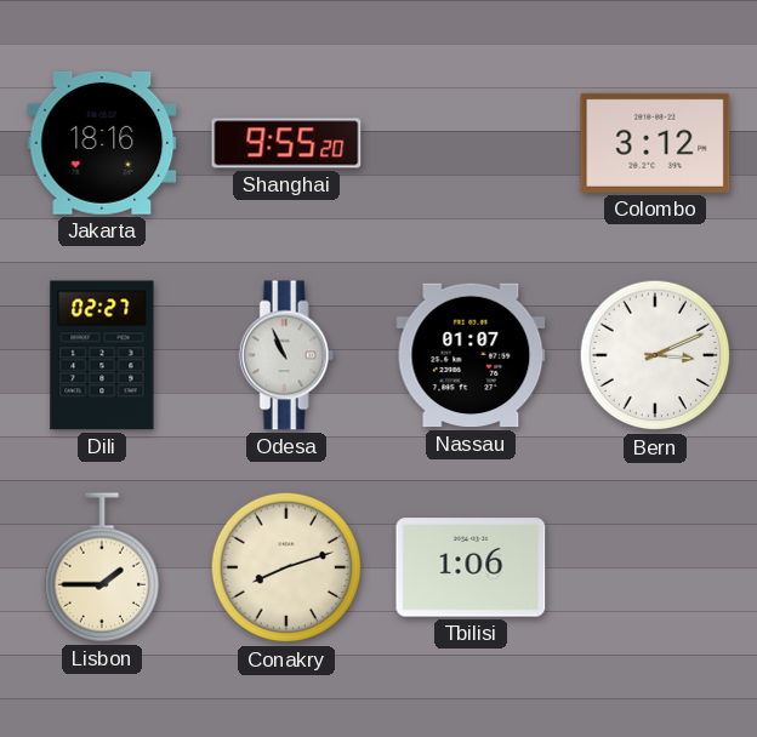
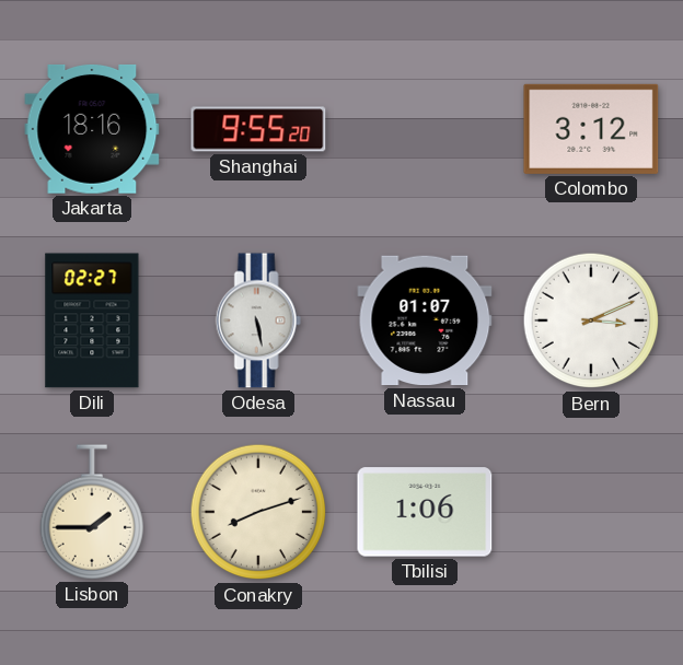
Odesa: 10:56 -> 5:28 (258, 320)
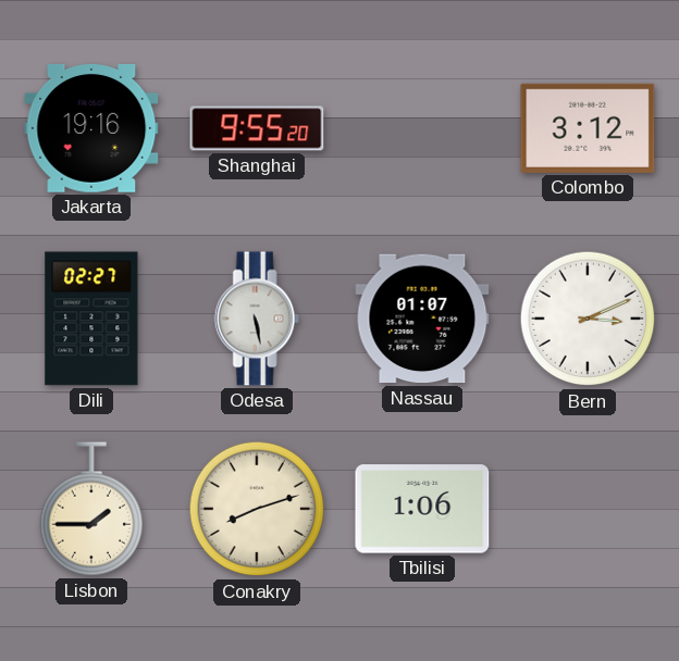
Jakarta: 18:16 -> 19:16 (91, 128)
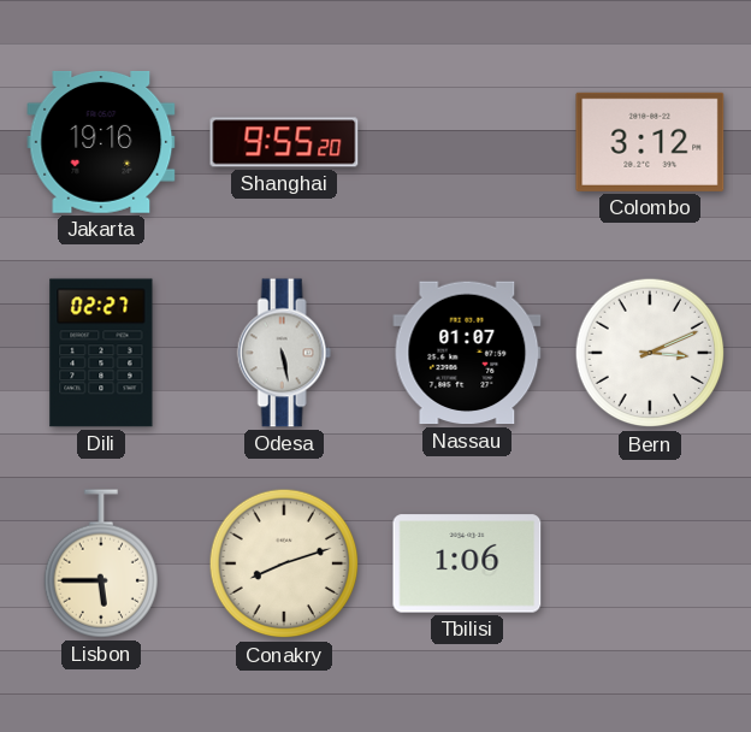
Lisbon: 1:45 -> 5:45 (100, 563)
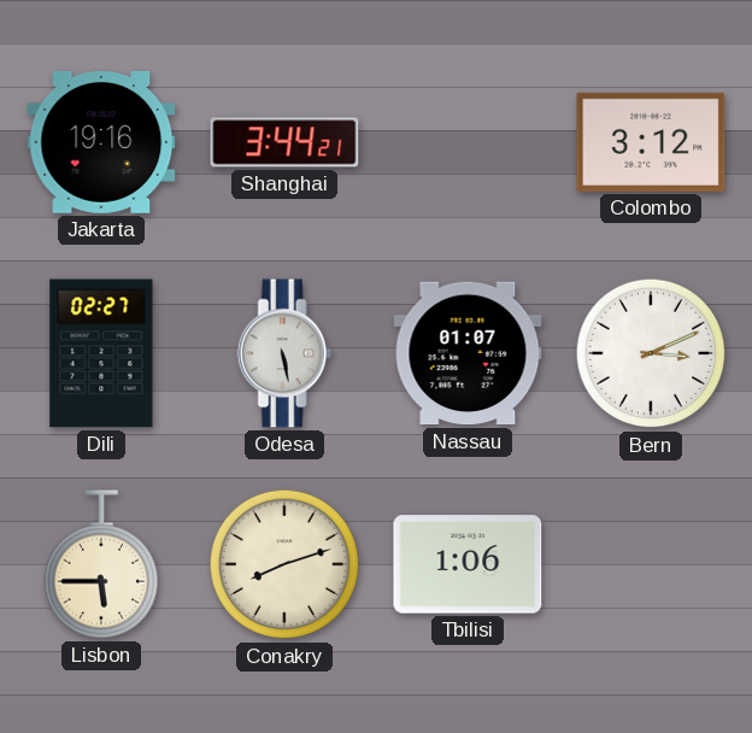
Shanghai: 9:55 -> 3:44 (284, 142)
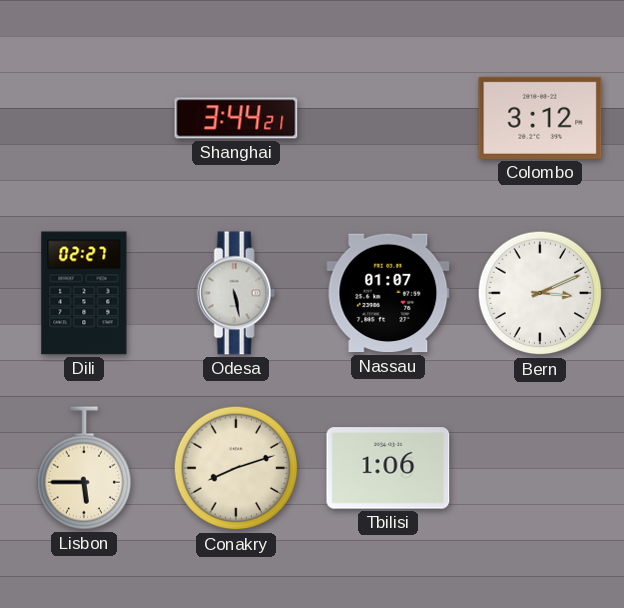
Jakarta: 19:16 -> none (101, 142)
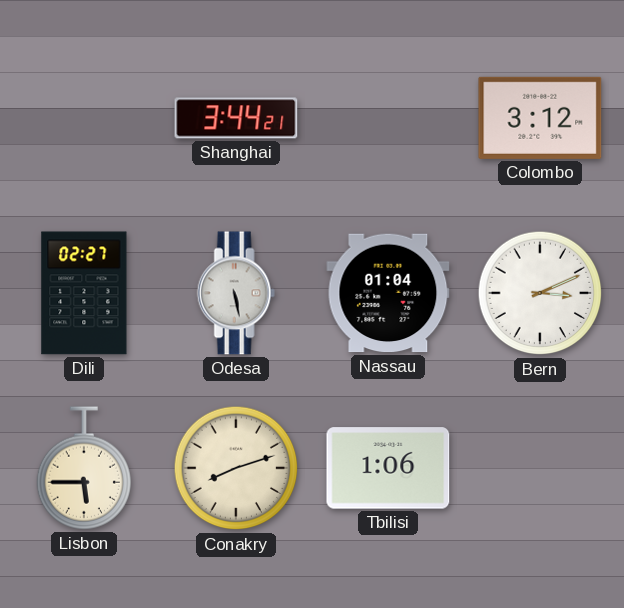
Nassau: 01:07 -> 01:04 (388, 293)
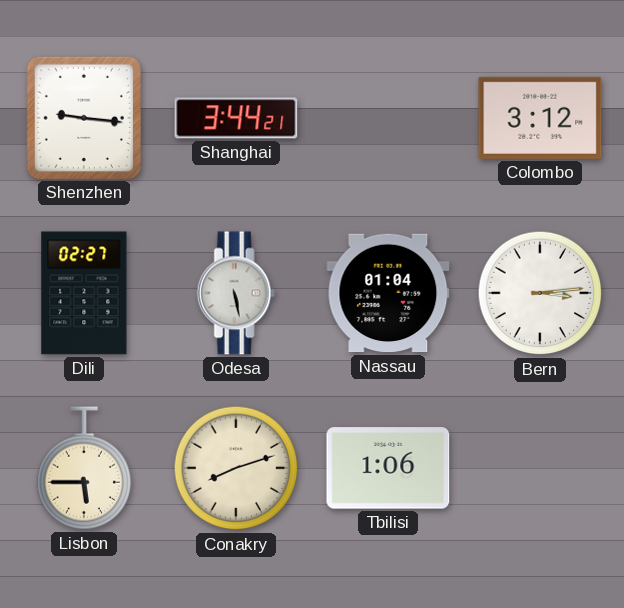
Shenzhen: none -> 9:16 (83, 117)
Bern: 3:11 -> 3:14 (540, 293)
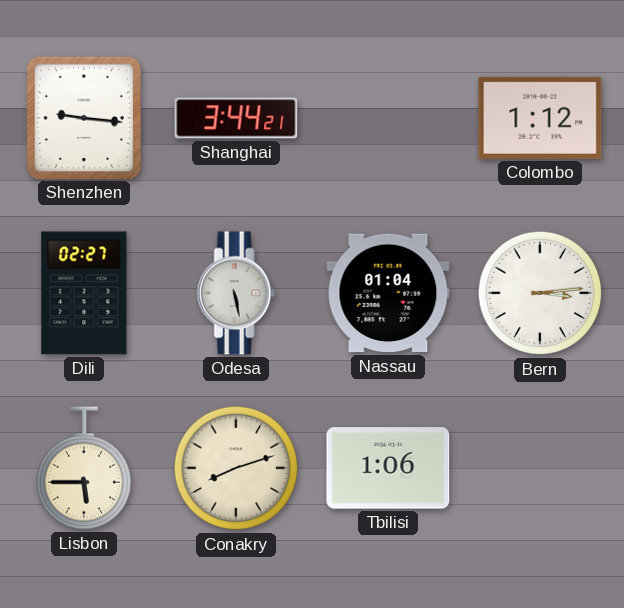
Colombo: 3:12 -> 1:12 (540, 118)
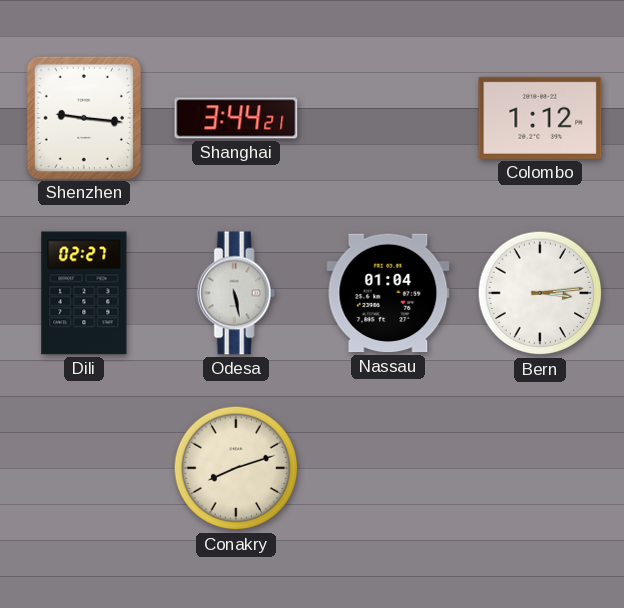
Lisbon: 5:45 -> none (83, 468)
Tbilisi: 1:06 -> none (388, 468)
